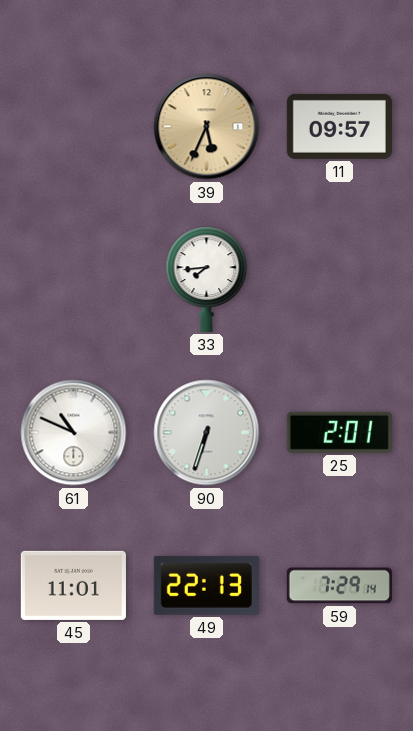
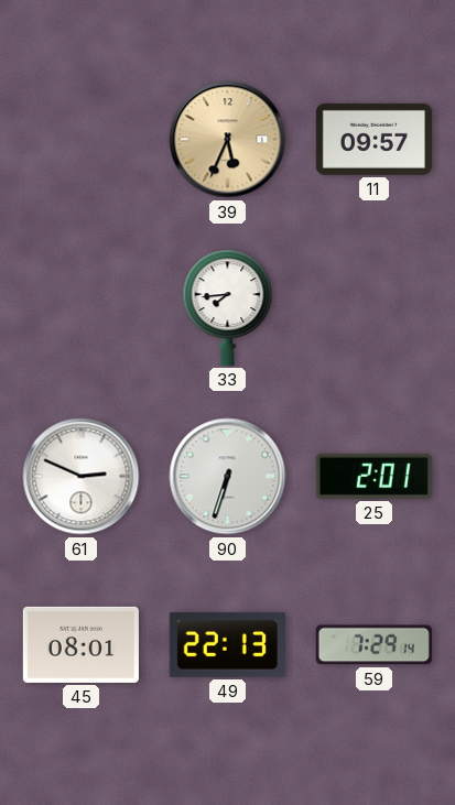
61: 10:49 -> 2:49 (82, 477)
45: 11:01 -> 08:01 (80, 644)
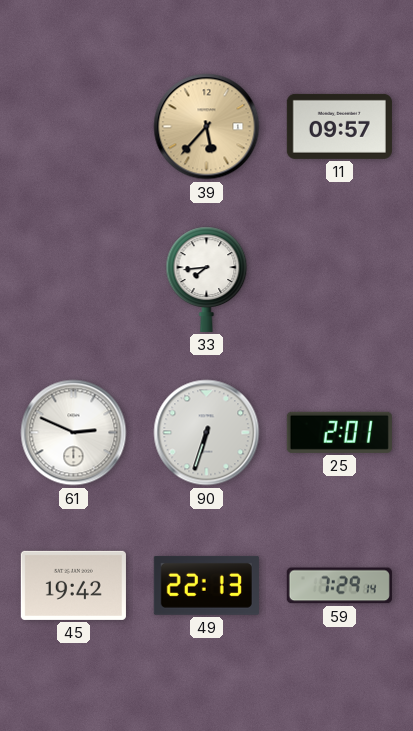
39: 5:34 -> 5:37 (207, 127)
45: 08:01 -> 19:42 (73, 585)
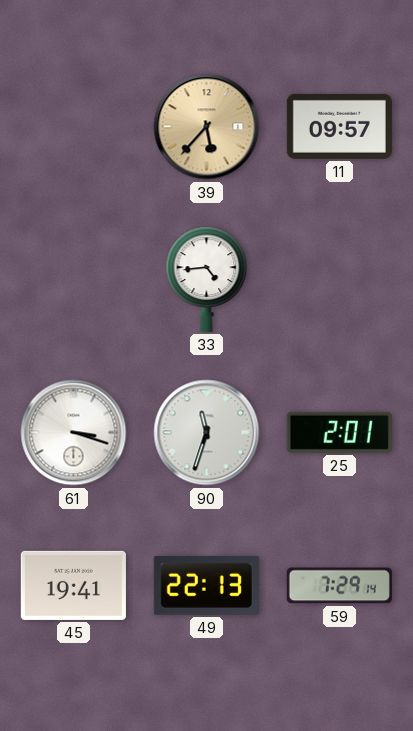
33: 7:44 -> 4:44 (207, 279)
61: 2:49 -> 3:18 (74, 433)
90: 6:33 -> 11:33 (207, 433)
45: 19:42 -> 19:41 (73, 585)
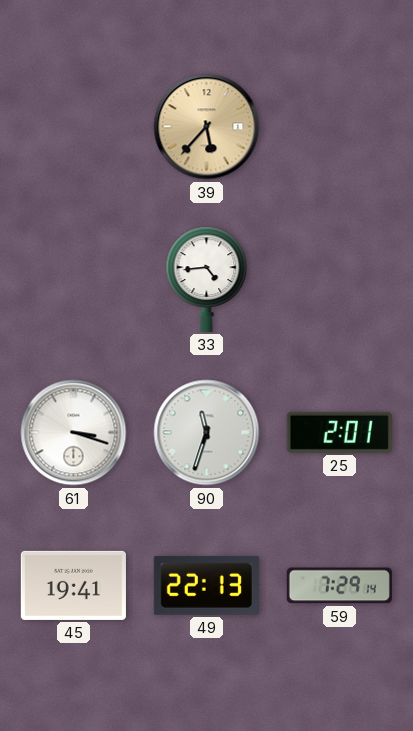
11: 09:57 -> none (339, 126)
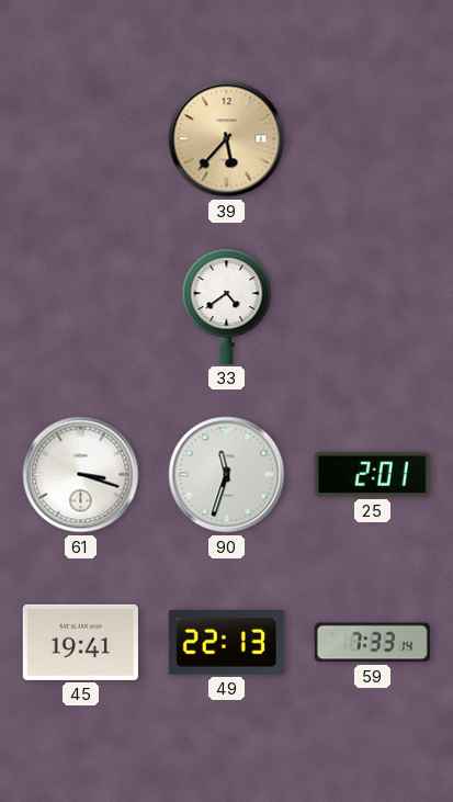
33: 4:44 -> 4:39 (227, 306)
59: 7:29 -> 7:33 (372, 643)
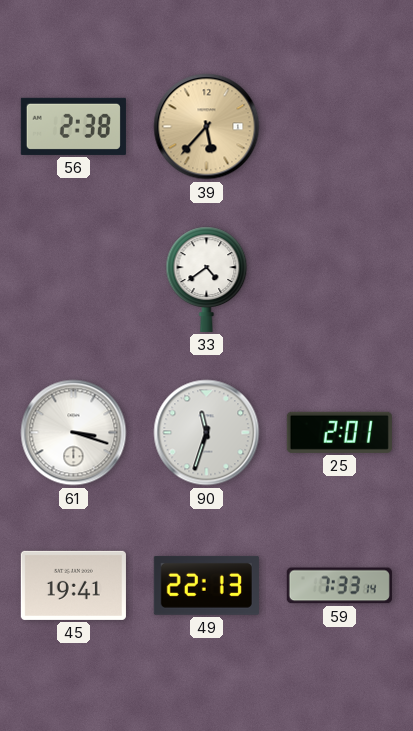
56: none -> 2:38 (73, 126)
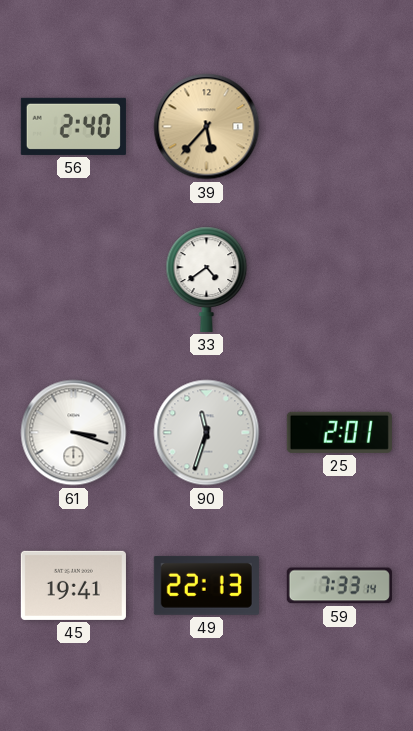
56: 2:38 -> 2:40 (73, 126)
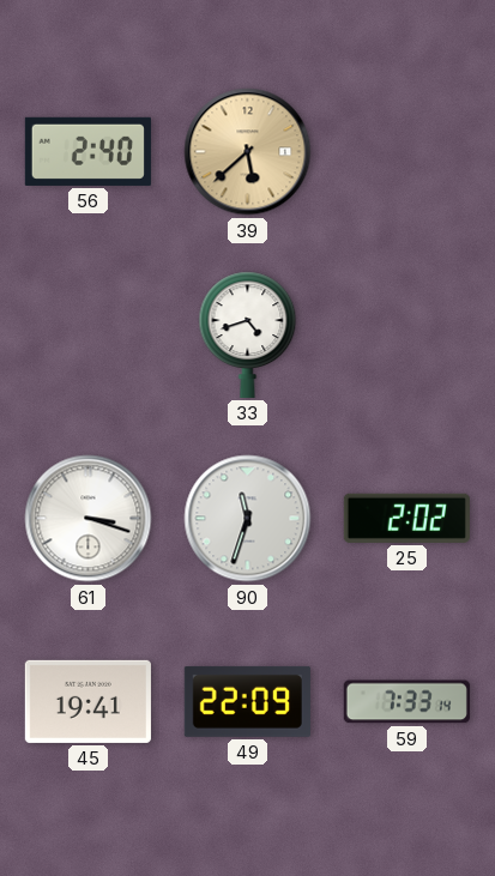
39: 5:37 -> 5:38 (248, 152)
33: 4:39 -> 4:42 (248, 334)
25: 2:01 -> 2:02 (406, 518)
49: 22:13 -> 22:09 (247, 701)
